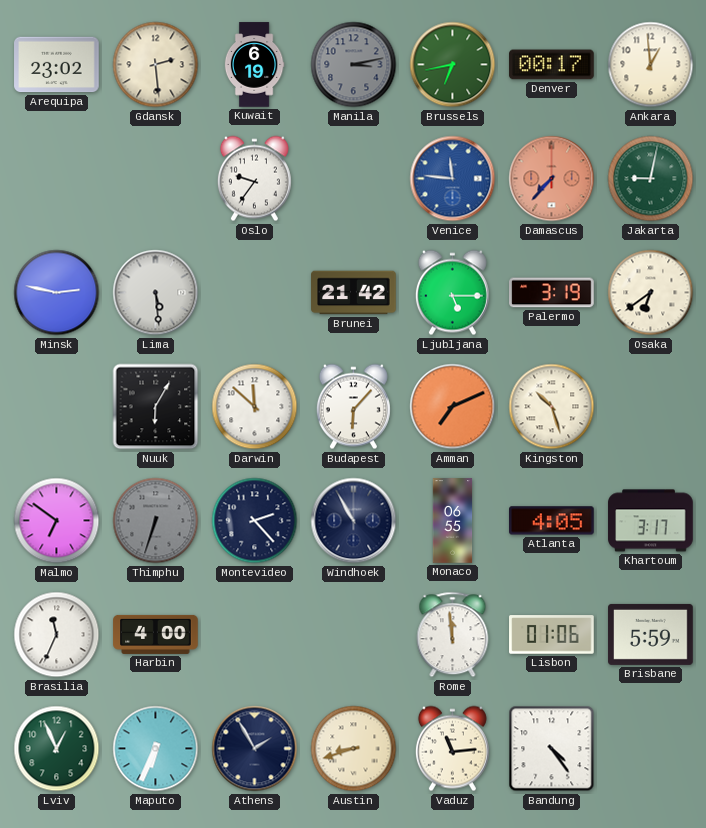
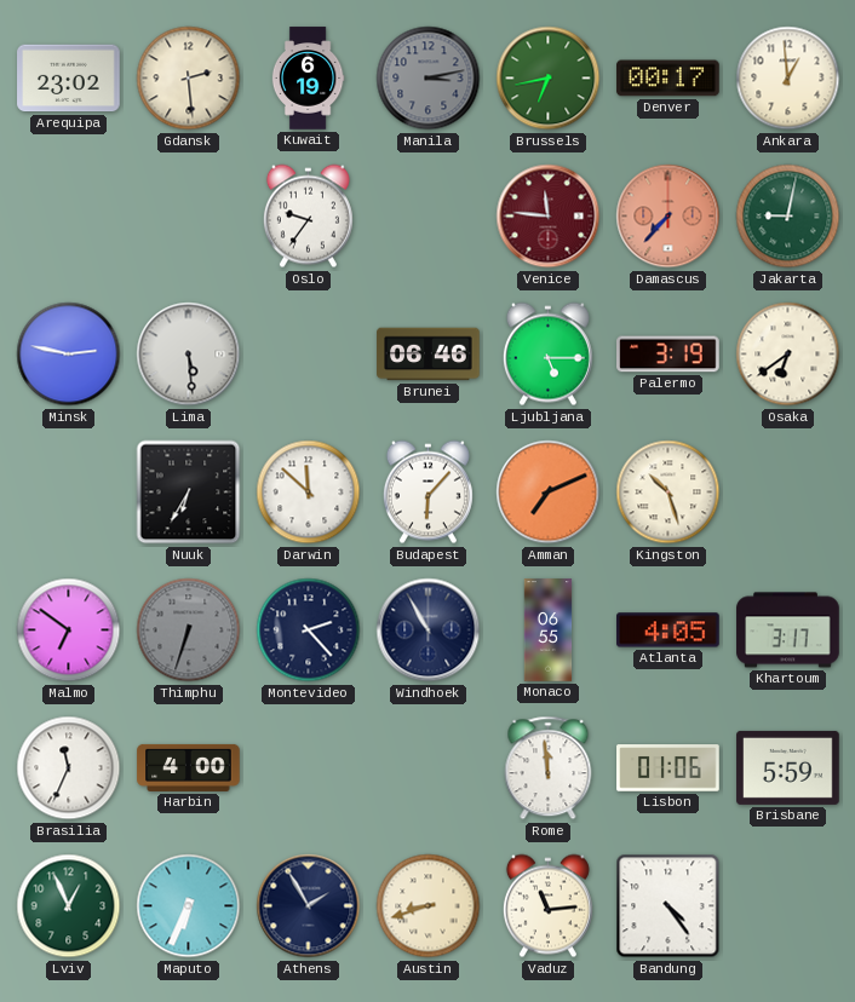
Venice dial: blue -> burgundy (549, 217)
Brunei: 21:42 -> 06:46 (429, 355)
Nuuk: 6:05 -> 6:35 (189, 493)
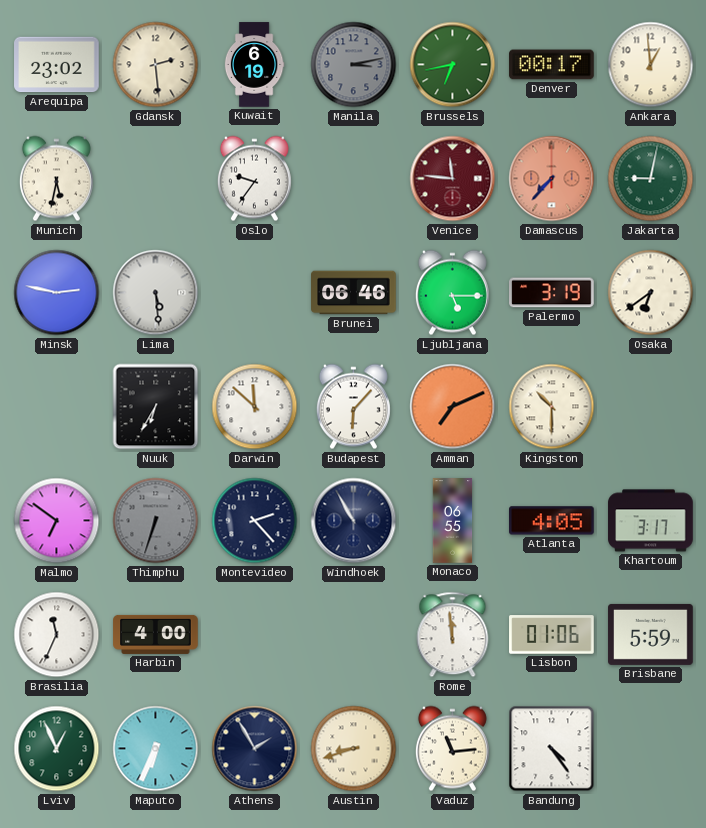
Munich: none -> 5:32 (56, 179)
Kingston: 10:27 -> 10:30 (552, 407)
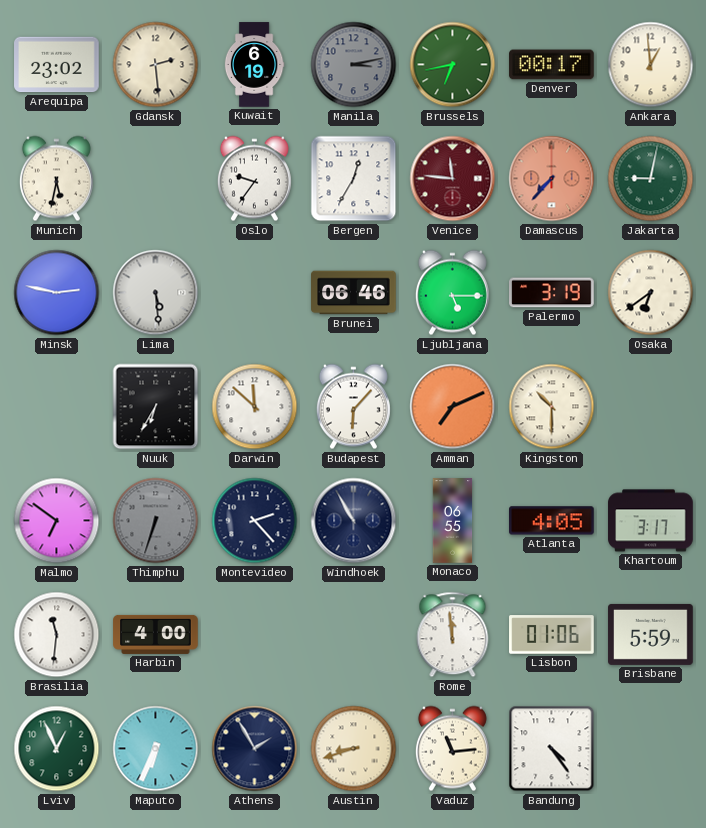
Bergen: none -> 12:35 (354, 179)
Brasilia: 11:34 -> 11:31 (57, 635)
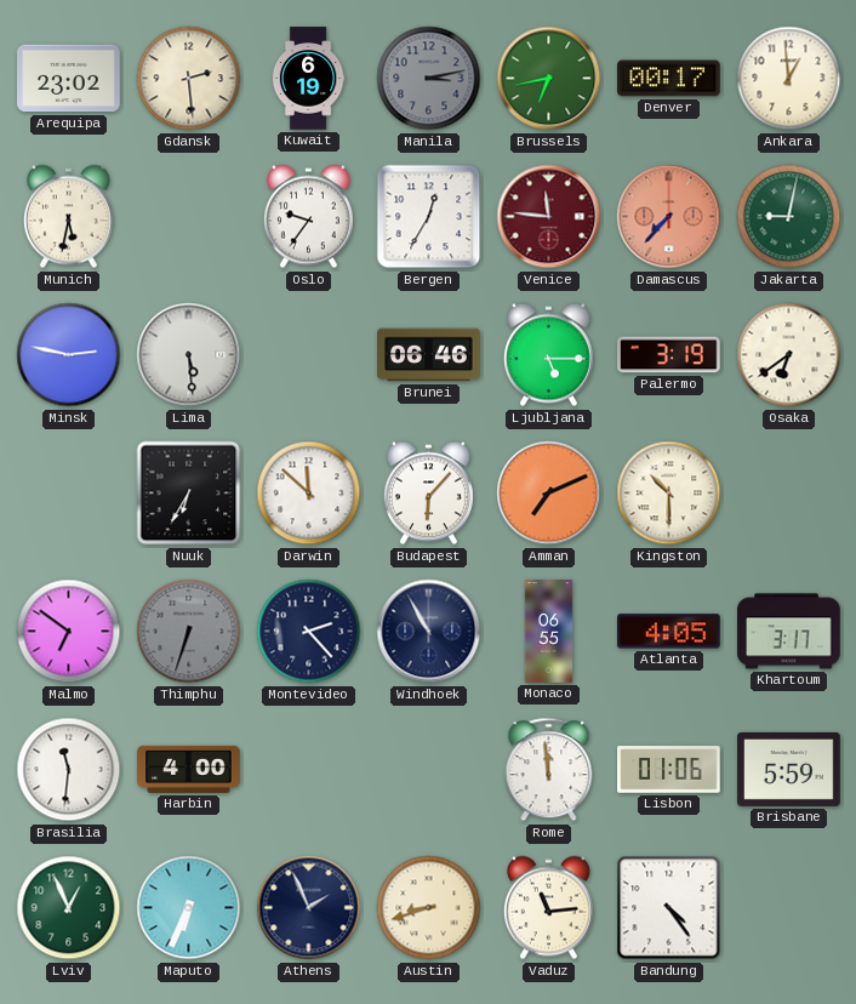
Athens: 1:55 -> 1:56 (309, 908)
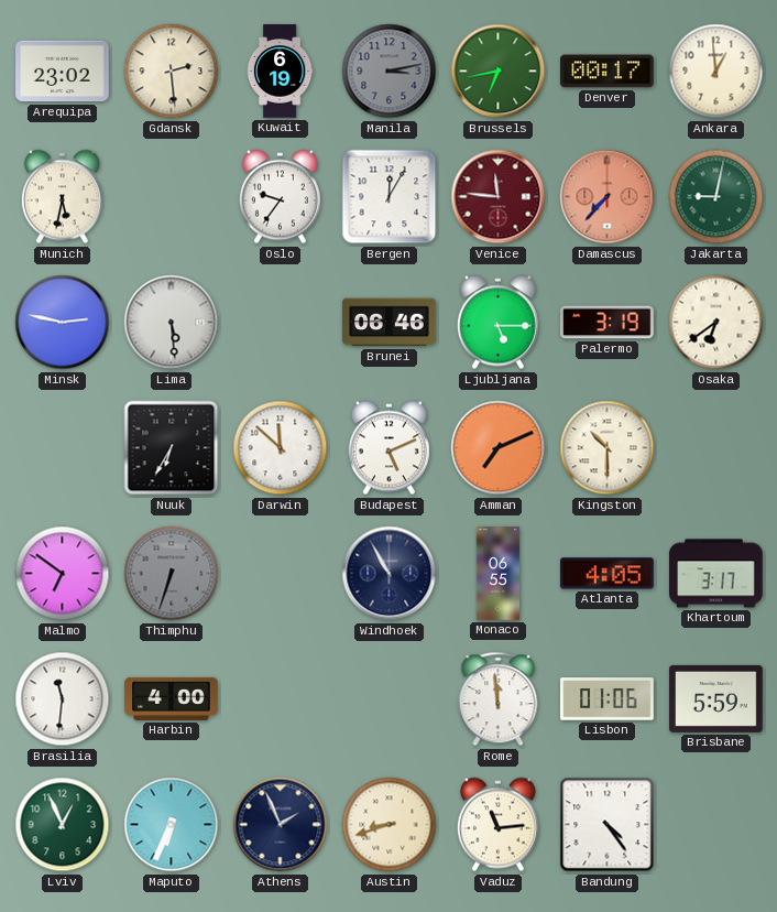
Bergen: 12:35 -> 12:05 (390, 197)
Budapest: 6:07 -> 5:11 (388, 448)
Montevideo: 2:23 -> none (309, 632)
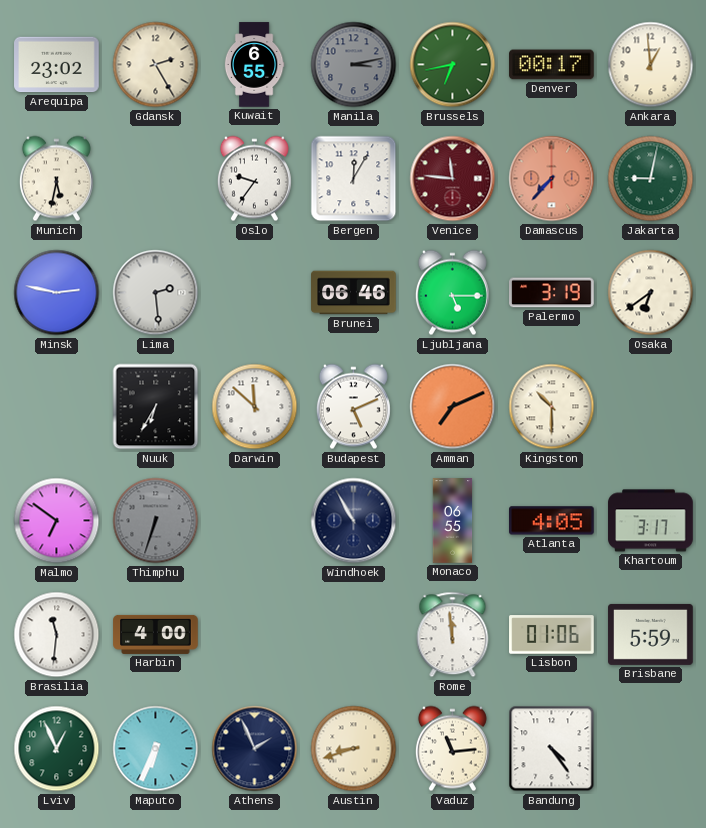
Gdansk: 2:29 -> 2:25 (156, 65)
Kuwait: 6:19 -> 6:55 (254, 65)
Lima: 5:29 -> 2:29 (156, 293)
